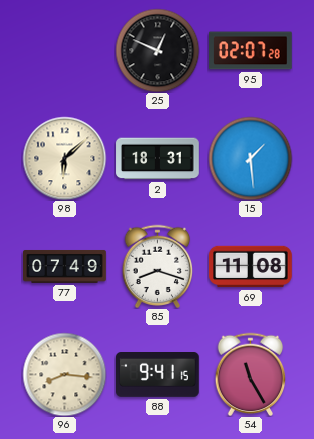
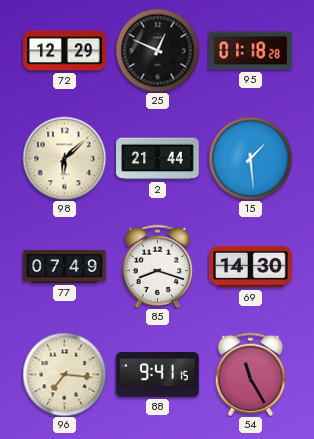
72: none -> 12:29 (65, 51)
95: 02:07 -> 01:18 (251, 51)
2: 18:31 -> 21:44 (158, 159)
69: 11:08 -> 14:30 (251, 267)
96: 8:16 -> 7:16 (64, 374)
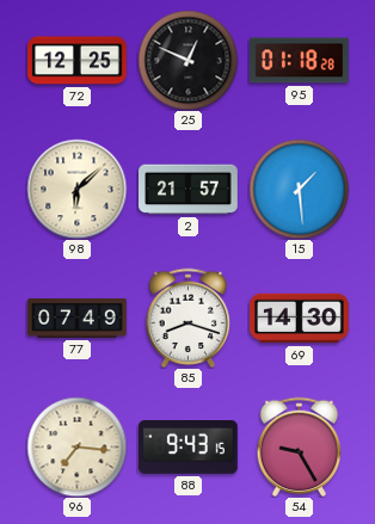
72: 12:29 -> 12:25 (78, 61)
2: 21:44 -> 21:57 (189, 190)
88: 9:41 -> 9:43 (189, 448)
54: 11:25 -> 9:25 (300, 446)
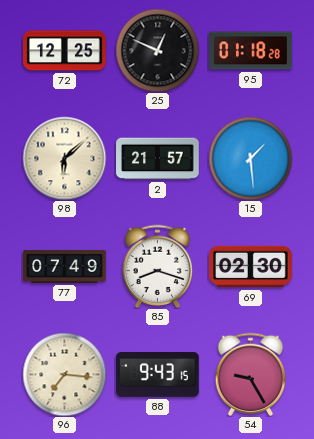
69: 14:30 -> 02:30 (251, 267)
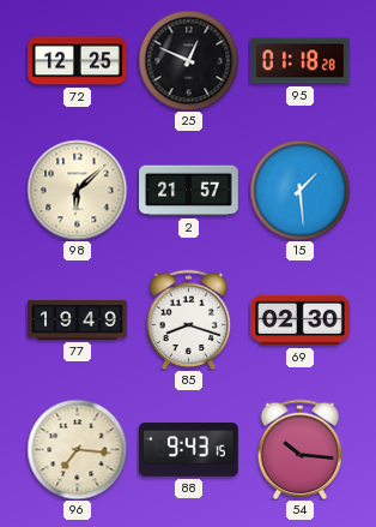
77: 07:49 -> 19:49 (78, 321)
54: 9:25 -> 10:16 (301, 449)
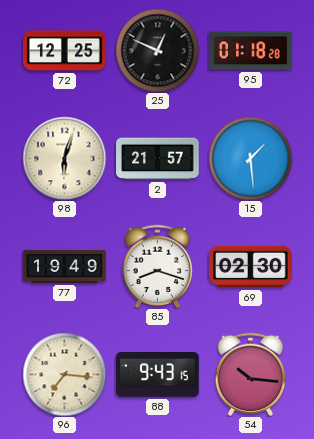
98: 6:08 -> 6:03 (64, 158)
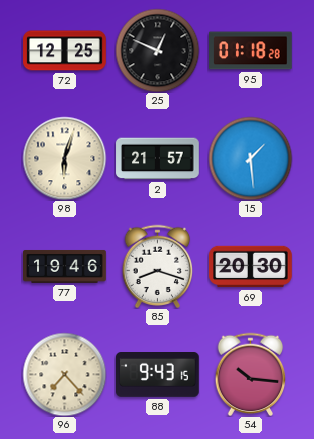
77: 19:49 -> 19:46 (65, 267)
69: 02:30 -> 20:30 (251, 267)
96: 7:16 -> 7:23 (64, 374)
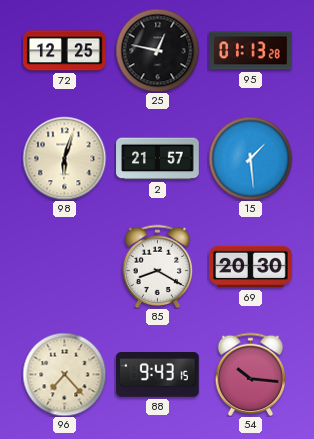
25: 12:49 -> 12:47 (157, 50)
95: 01:18 -> 01:13 (251, 51)
77: 19:46 -> none (65, 267)
85: 8:18 -> 8:20 (158, 266)
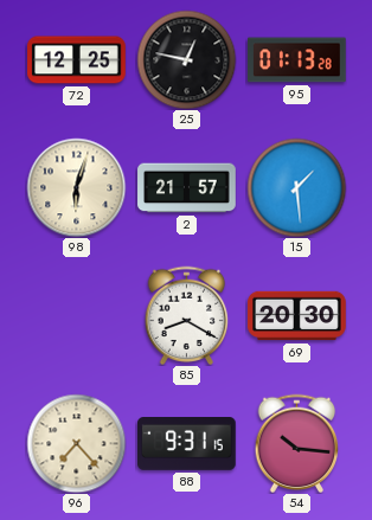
88: 9:43 -> 9:31 (187, 444)
